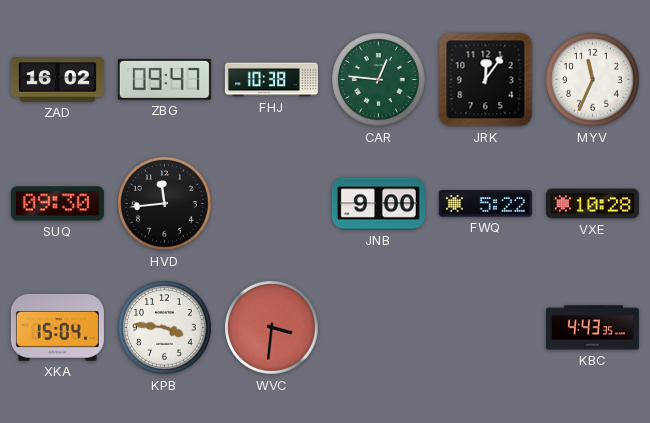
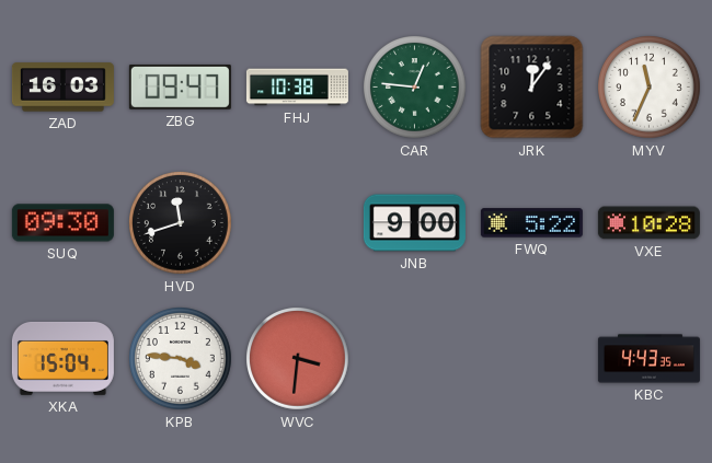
ZAD: 16:02 -> 16:03 (62, 88)
HVD: 11:44 -> 11:42 (181, 223)
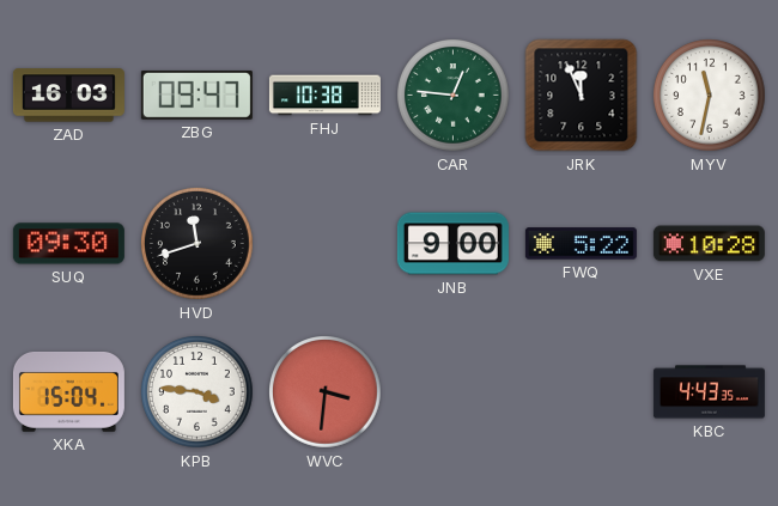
JRK: 12:06 -> 11:56 (582, 96)
MYV: 11:34 -> 11:32 (710, 96)
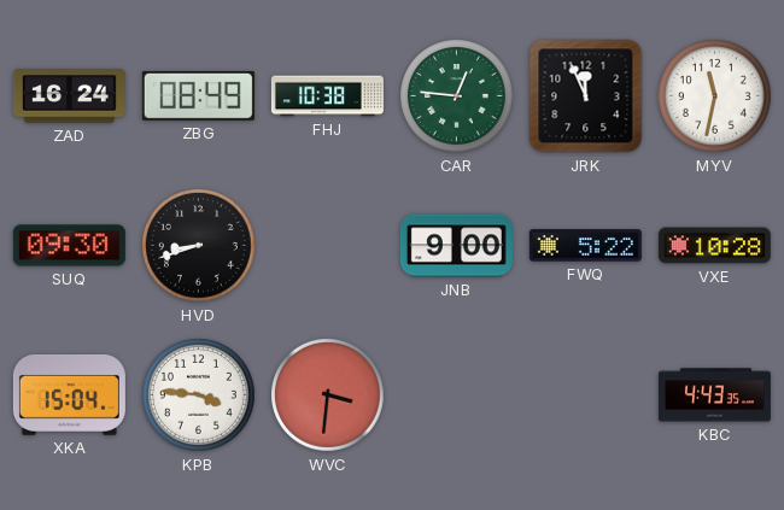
ZAD: 16:03 -> 16:24 (69, 96)
ZBG: 09:47 -> 08:49 (198, 95)
HVD: 11:42 -> 8:42 (199, 246)
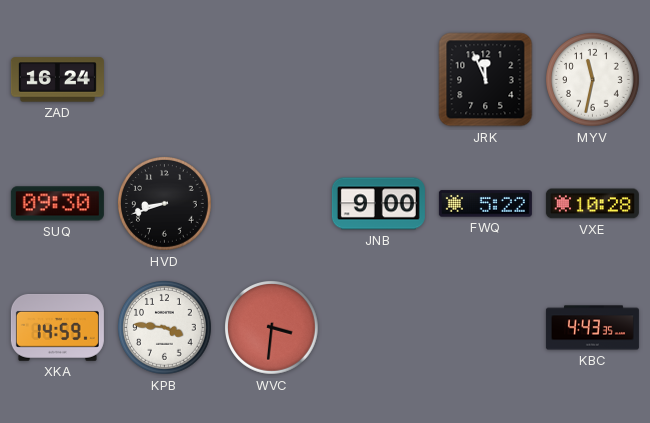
ZBG: 08:49 -> none (198, 95)
FHJ: 10:38 -> none (327, 96)
CAR: 12:46 -> none (457, 96)
XKA: 15:04 -> 14:59 (57, 327)
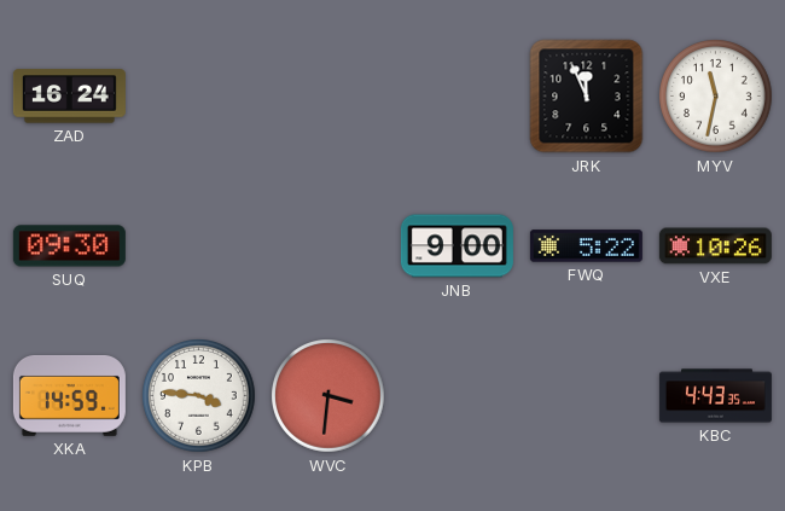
HVD: 8:42 -> none (165, 204)
VXE: 10:28 -> 10:26 (715, 246)
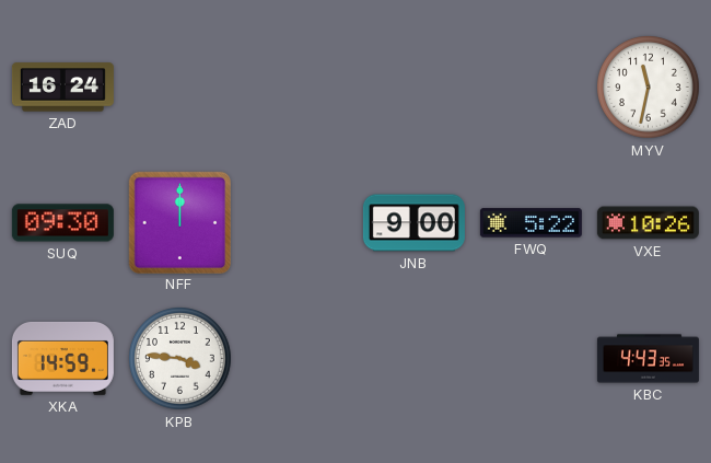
JRK: 11:56 -> none (587, 97)
NFF: none -> 12:00 (179, 222)
WVC: 3:31 -> none (328, 396)
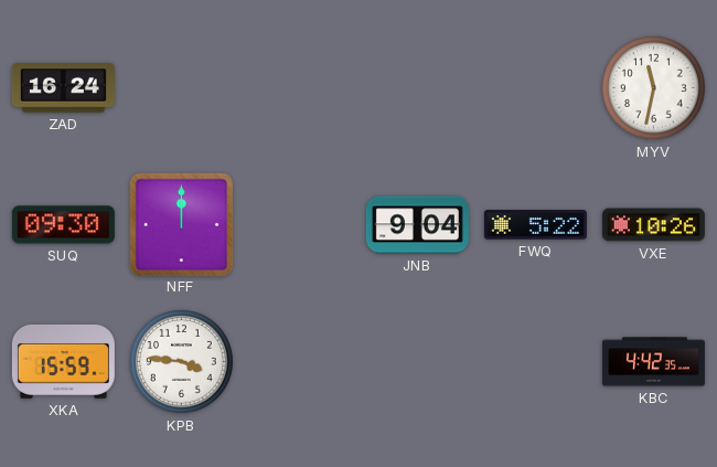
JNB: 9:00 -> 9:04 (417, 225)
XKA: 14:59 -> 15:59 (63, 361)
KBC: 4:43 -> 4:42 (653, 362)
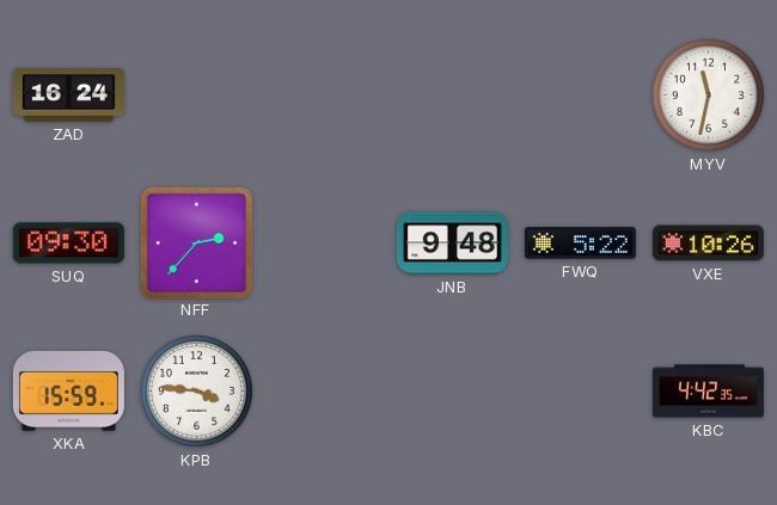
NFF: 12:00 -> 2:37 (196, 242)
JNB: 9:04 -> 9:48 (452, 244)
